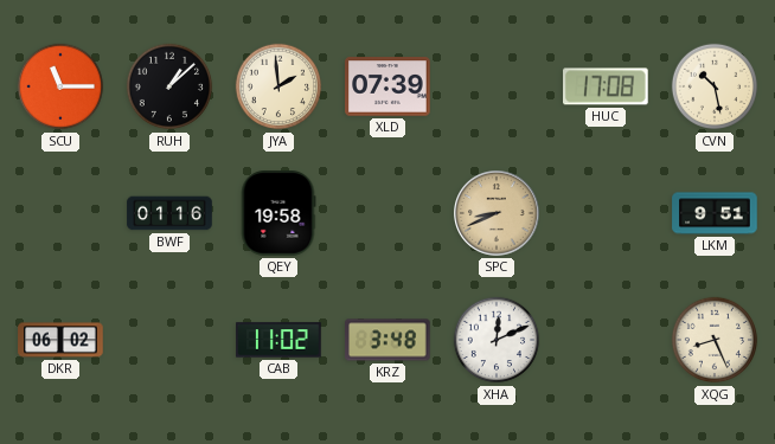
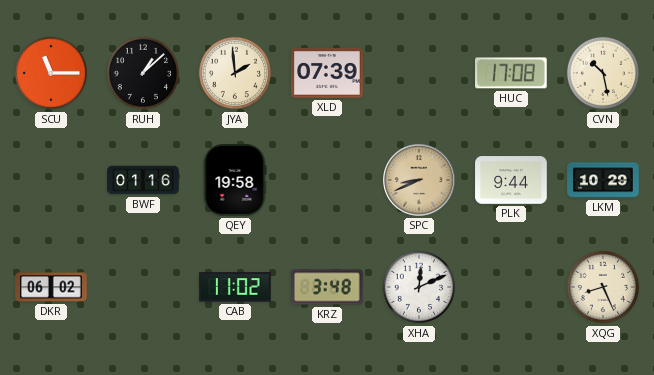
PLK: none -> 9:44 (511, 180)
LKM: 9:51 -> 10:29 (603, 180)
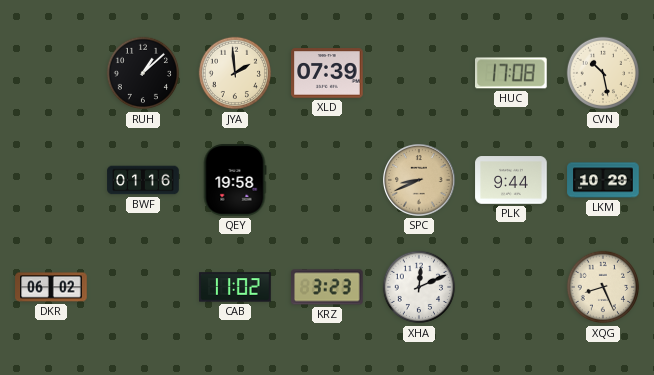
SCU: 11:15 -> none (51, 73)
KRZ: 3:48 -> 3:23 (327, 287)
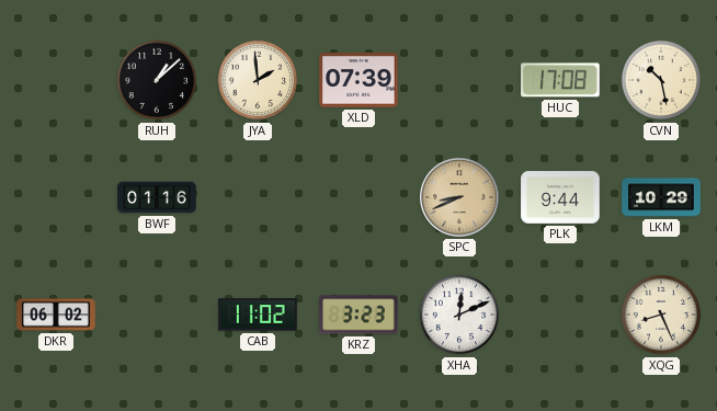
QEY: 19:58 -> none (235, 180)
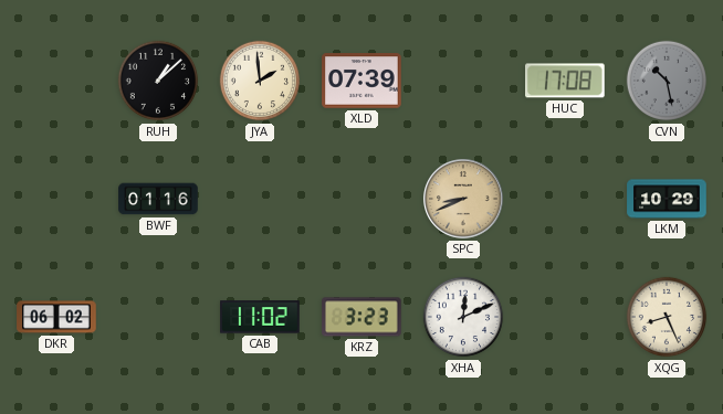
CVN dial: cream -> grey (667, 81)
PLK: 9:44 -> none (560, 197)
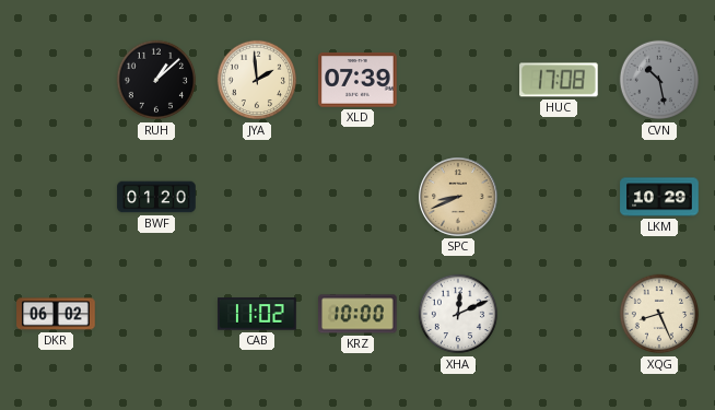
BWF: 01:16 -> 01:20 (156, 197)
KRZ: 3:23 -> 10:00 (357, 314)
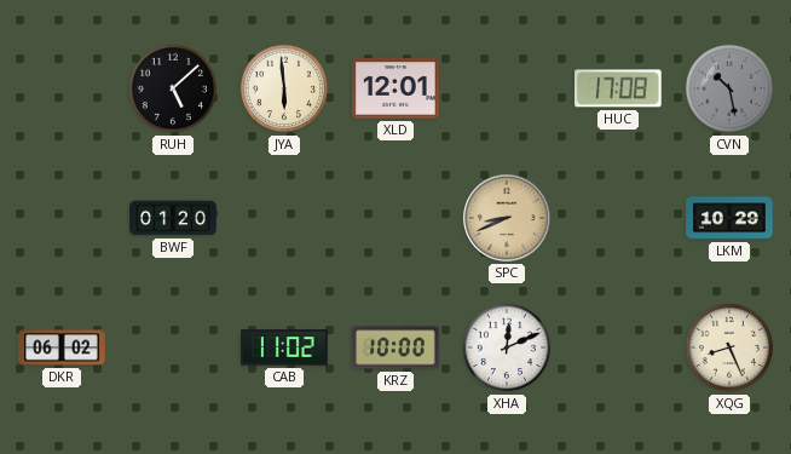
RUH: 1:08 -> 5:08 (173, 88)
JYA: 1:59 -> 5:59 (284, 88)
XLD: 07:39 -> 12:01 (395, 88)
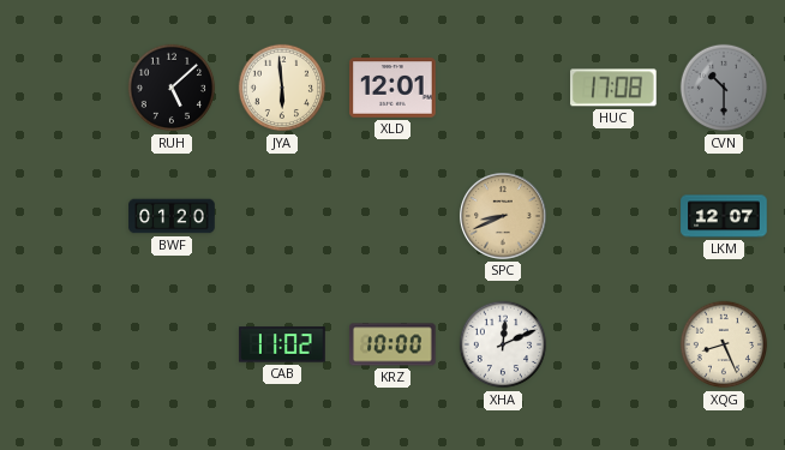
CVN: 10:28 -> 10:30 (724, 88)
LKM: 10:29 -> 12:07 (724, 216)
DKR: 06:02 -> none (62, 347)
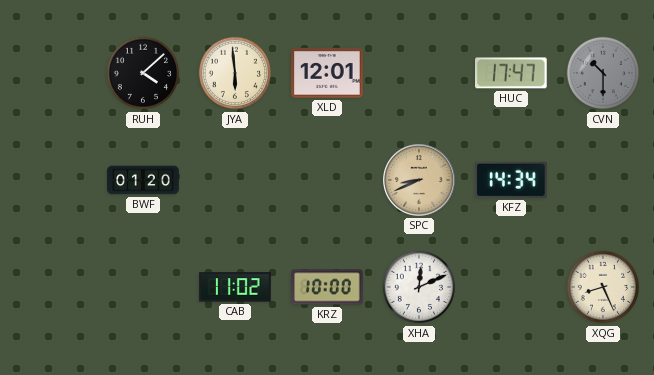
RUH: 5:08 -> 4:08 (143, 73)
HUC: 17:08 -> 17:47 (512, 73)
KFZ: none -> 14:34 (512, 180)
LKM: 12:07 -> none (724, 216)
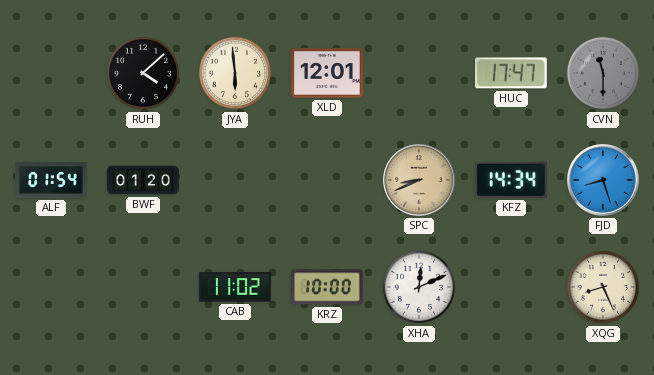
CVN: 10:30 -> 11:30 (603, 73)
ALF: none -> 01:54 (51, 180)
FJD: none -> 8:27 (603, 180)
